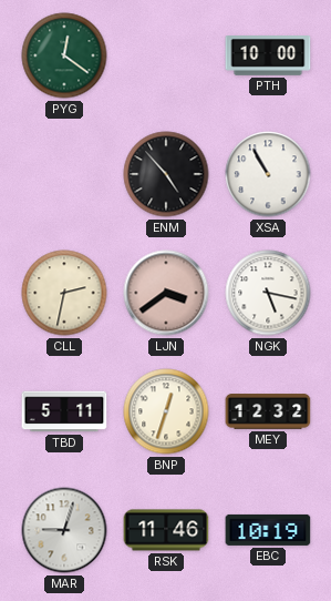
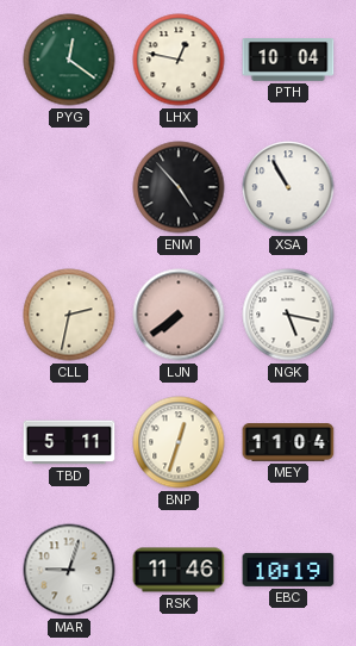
LHX: none -> 12:47 (179, 60)
PTH: 10:00 -> 10:04 (288, 61)
LJN: 3:39 -> 7:39 (179, 315)
MEY: 12:32 -> 11:04 (288, 442)
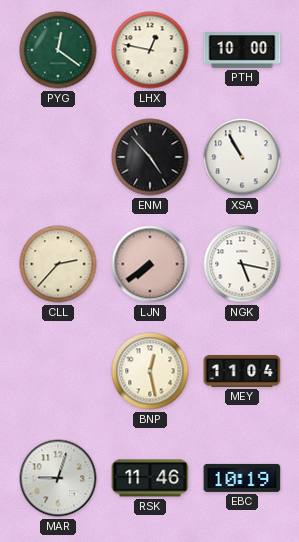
PTH: 10:04 -> 10:00 (242, 51)
CLL: 2:32 -> 2:37 (58, 264)
TBD: 5:11 -> none (69, 442)
BNP: 12:33 -> 12:28 (150, 371)
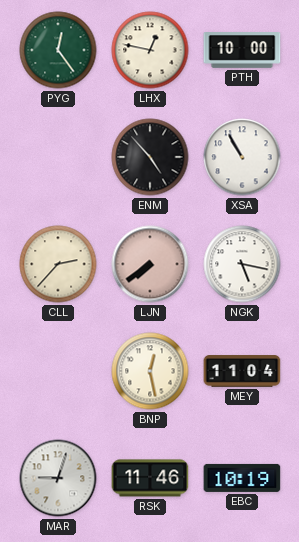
PYG: 12:21 -> 12:24 (58, 50)
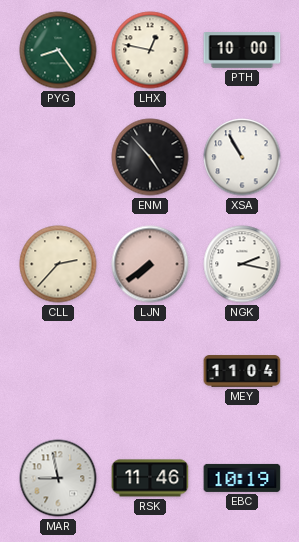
PYG: 12:24 -> 8:24 (58, 50)
NGK: 5:17 -> 2:17 (242, 264)
BNP: 12:28 -> none (150, 371)
MAR: 9:03 -> 8:58 (58, 478)
